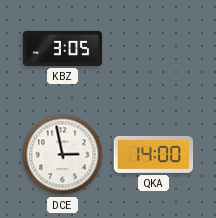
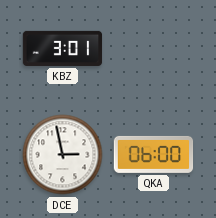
KBZ: 3:05 -> 3:01 (63, 48)
QKA: 14:00 -> 06:00 (154, 154)
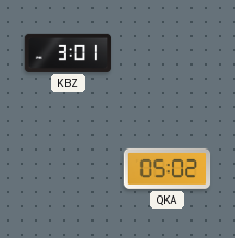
DCE: 2:58 -> none (63, 155)
QKA: 06:00 -> 05:02 (168, 168)
